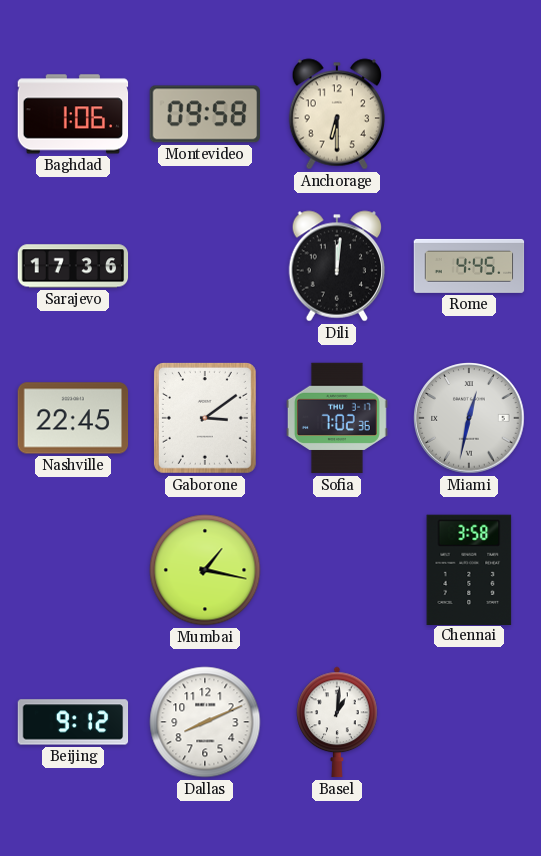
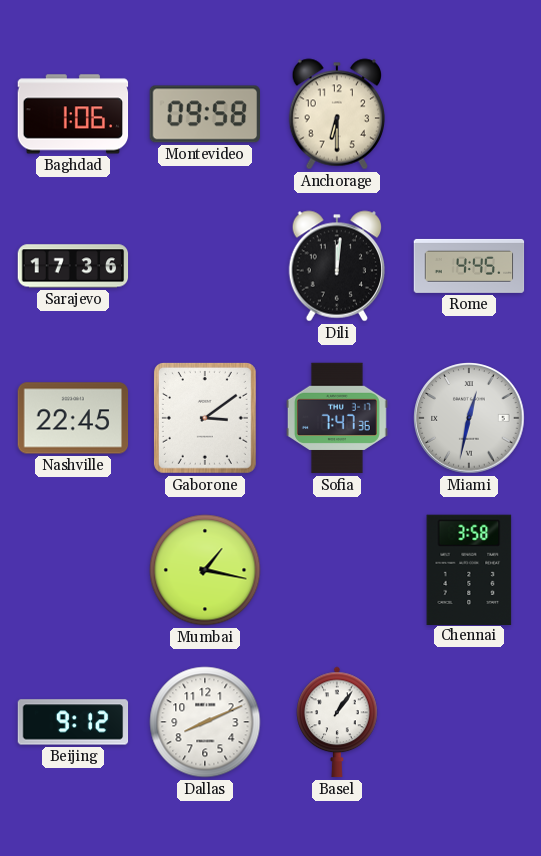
Sofia: 7:02 -> 7:47 (337, 418)
Basel: 1:01 -> 1:06 (337, 722)
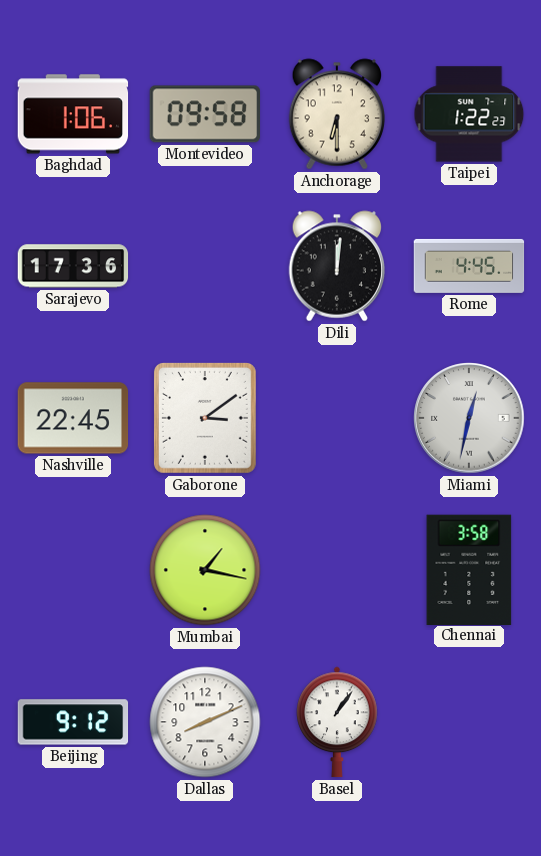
Taipei: none -> 1:22 (469, 114)
Sofia: 7:47 -> none (337, 418)
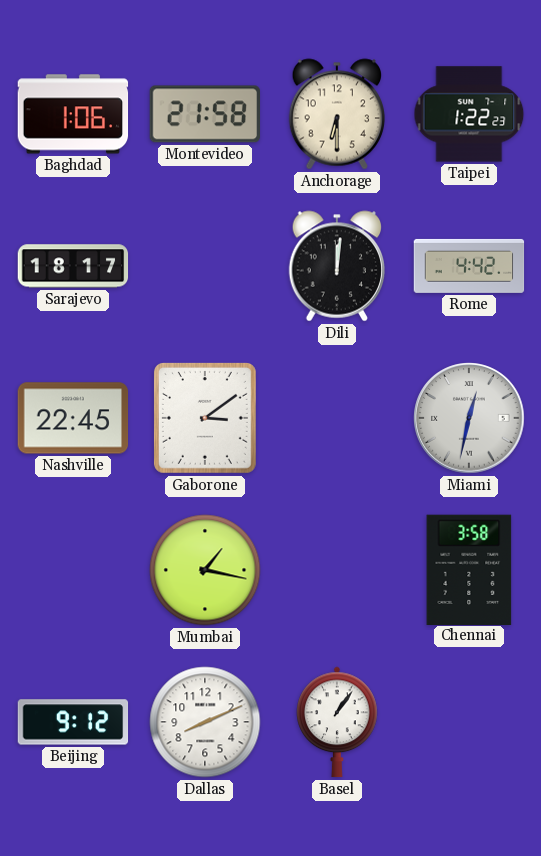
Montevideo: 09:58 -> 21:58 (204, 114)
Sarajevo: 17:36 -> 18:17 (73, 266)
Rome: 4:45 -> 4:42 (469, 266)
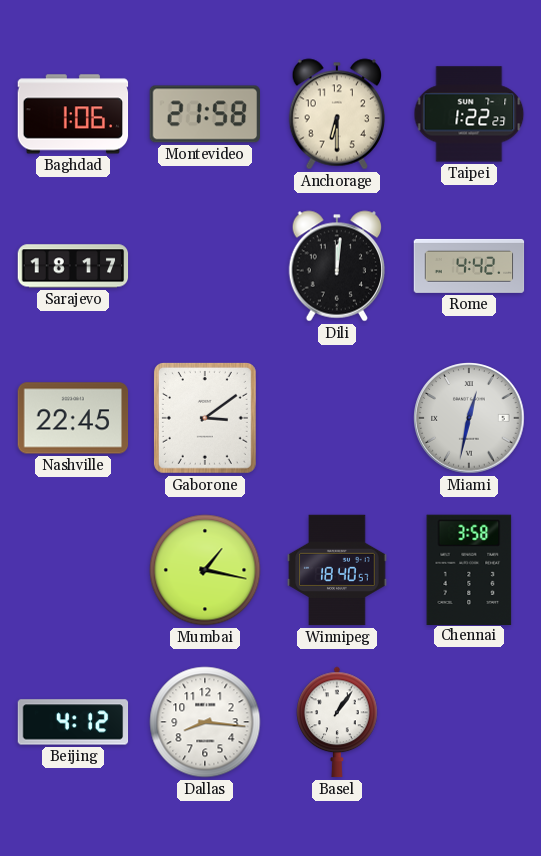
Winnipeg: none -> 18:40 (337, 570)
Beijing: 9:12 -> 4:12 (73, 722)
Dallas: 8:11 -> 8:16 (205, 722)
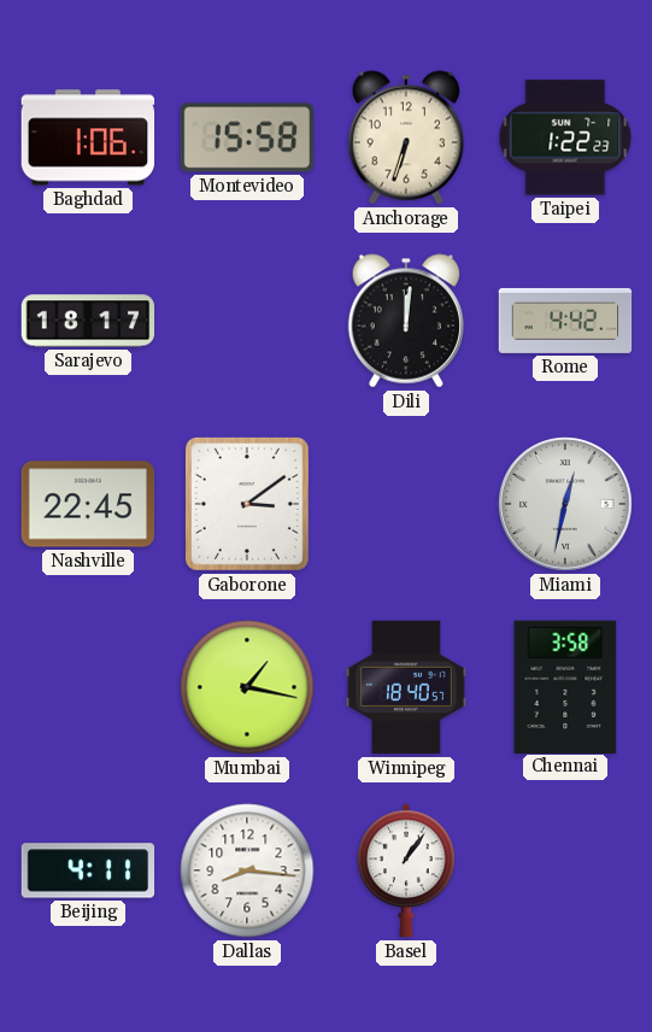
Montevideo: 21:58 -> 15:58 (246, 137)
Anchorage: 6:30 -> 6:33 (405, 137)
Beijing: 4:12 -> 4:11 (88, 870)
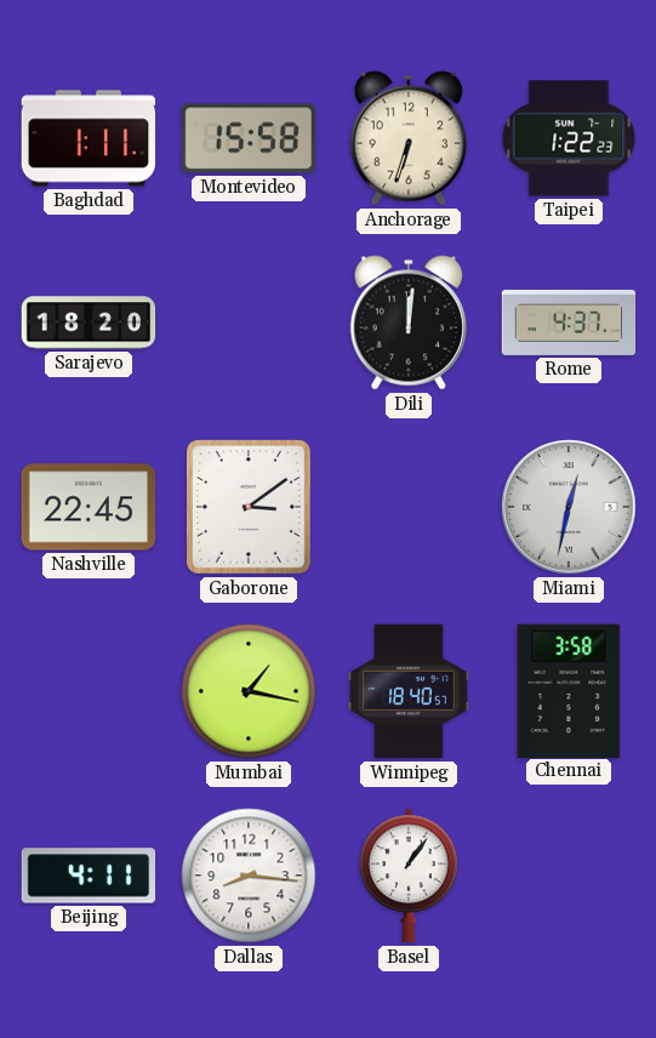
Baghdad: 1:06 -> 1:11 (89, 138)
Sarajevo: 18:17 -> 18:20 (89, 323)
Rome: 4:42 -> 4:37 (569, 323)
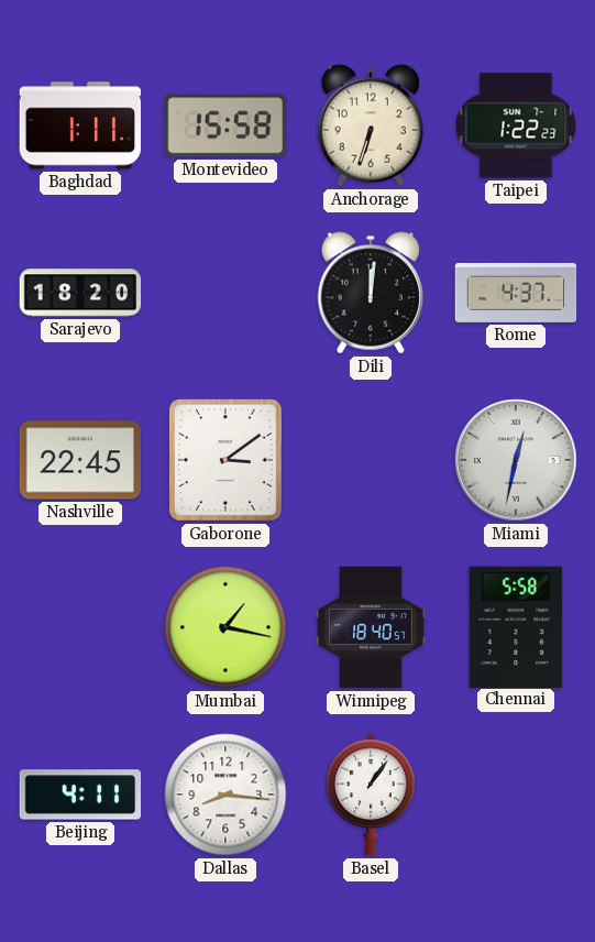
Chennai: 3:58 -> 5:58 (516, 626)
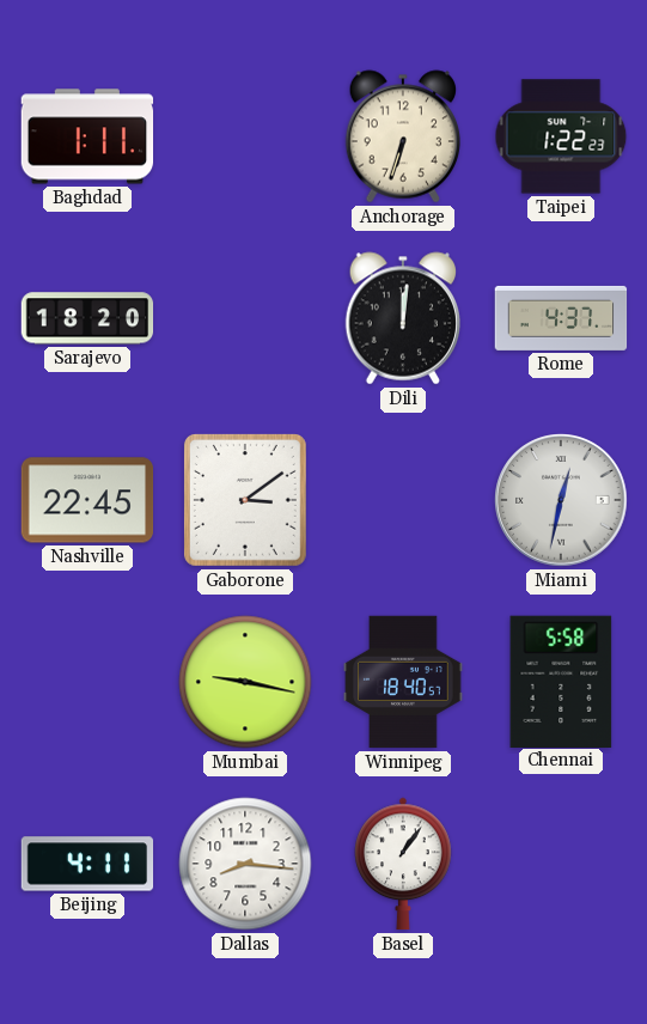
Montevideo: 15:58 -> none (224, 125)
Mumbai: 1:17 -> 9:17 (245, 682)
